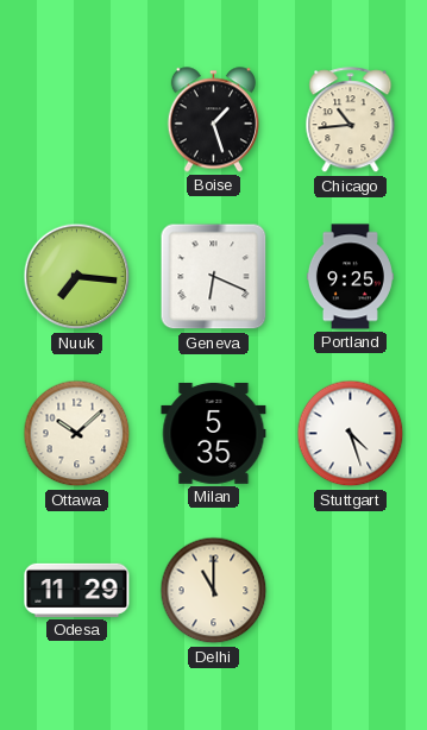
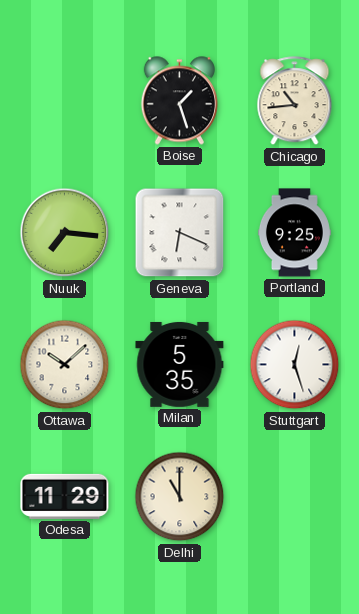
Stuttgart: 4:27 -> 12:27 (295, 365)
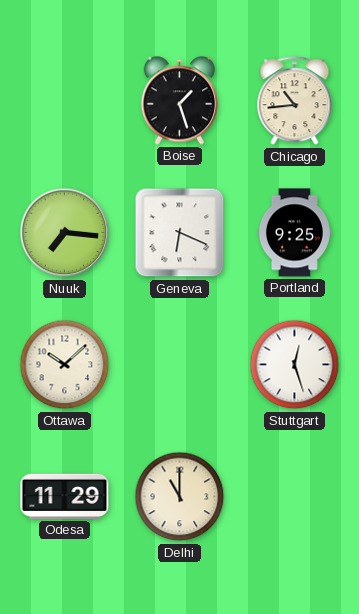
Milan: 5:35 -> none (180, 364)
